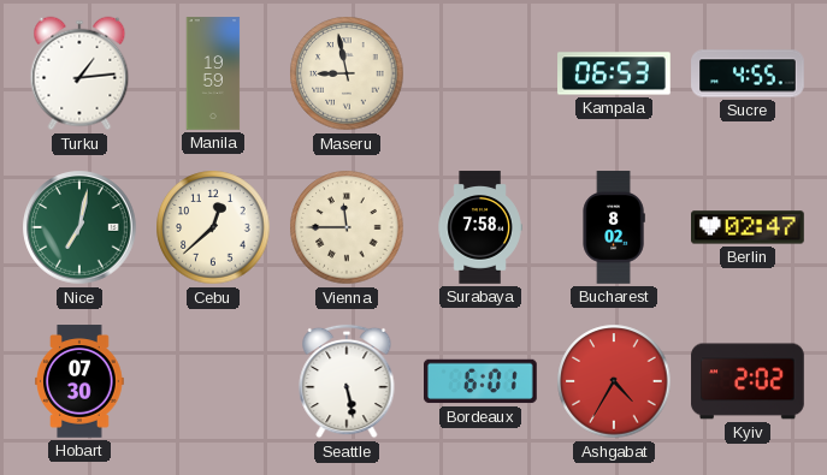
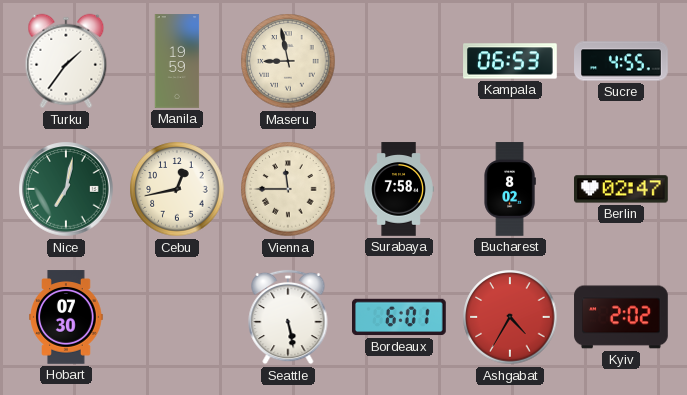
Turku: 1:14 -> 1:36 (66, 61)
Cebu: 12:38 -> 12:43 (177, 189)
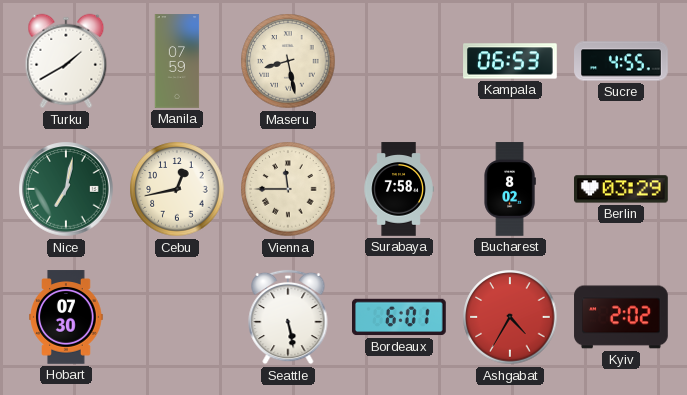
Turku: 1:36 -> 1:40 (66, 61)
Manila: 19:59 -> 07:59 (177, 61)
Maseru: 8:58 -> 8:28 (288, 61)
Berlin: 02:47 -> 03:29 (622, 189)
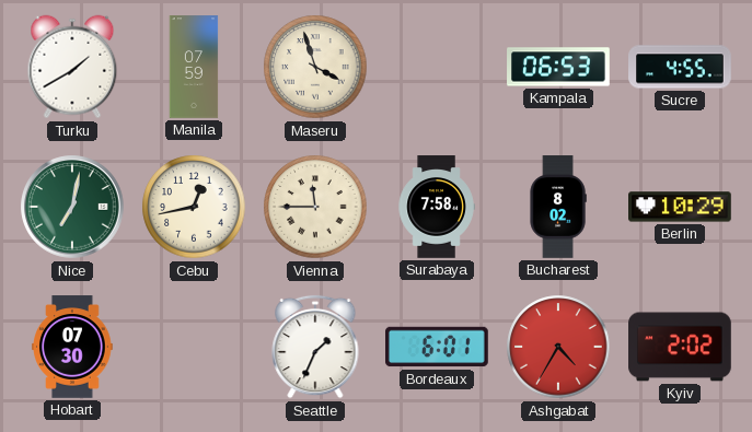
Maseru: 8:28 -> 3:57 (315, 67)
Berlin: 03:29 -> 10:29 (681, 207)
Seattle: 5:28 -> 1:34 (315, 347)
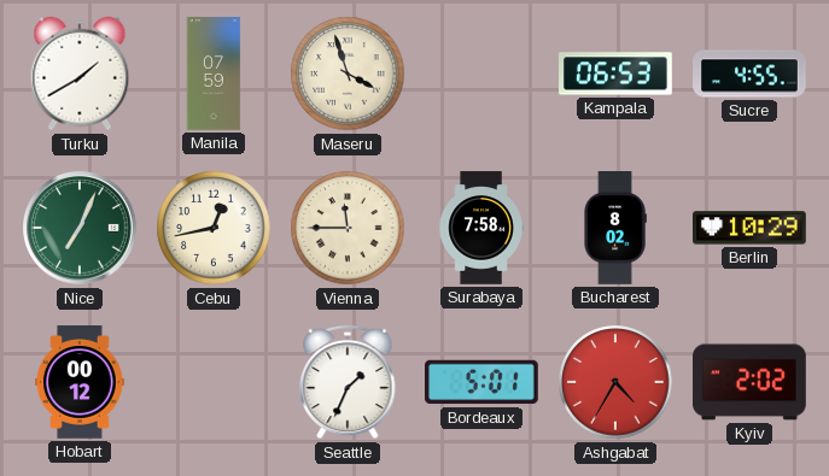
Nice: 7:02 -> 7:04 (80, 228)
Hobart: 07:30 -> 00:12 (80, 382)
Bordeaux: 6:01 -> 5:01 (481, 382)
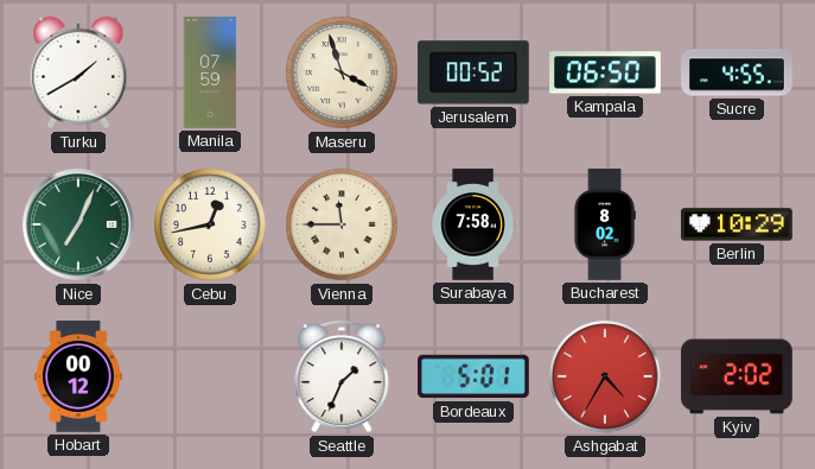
Jerusalem: none -> 00:52 (473, 72)
Kampala: 06:53 -> 06:50 (605, 72)
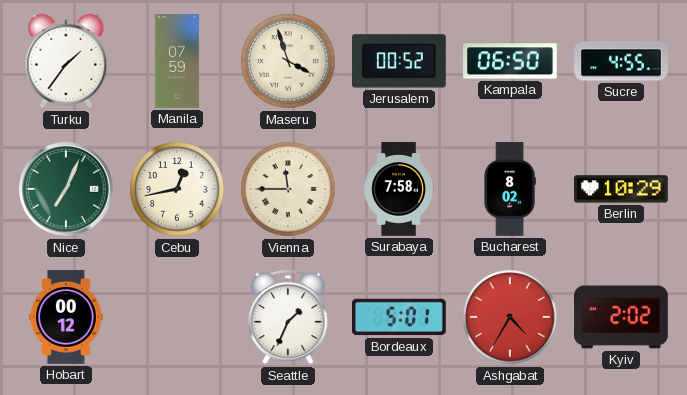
Turku: 1:40 -> 1:36 (66, 61)
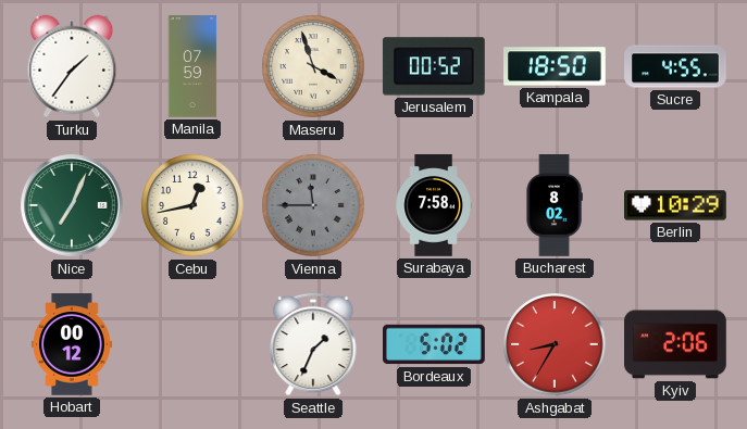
Kampala: 06:50 -> 18:50 (555, 66)
Vienna dial: cream -> grey (313, 205)
Bordeaux: 5:01 -> 5:02 (434, 344)
Ashgabat: 4:35 -> 8:35 (555, 344)
Kyiv: 2:02 -> 2:06 (675, 344)
